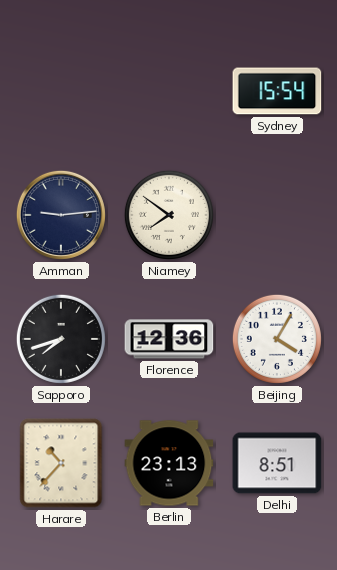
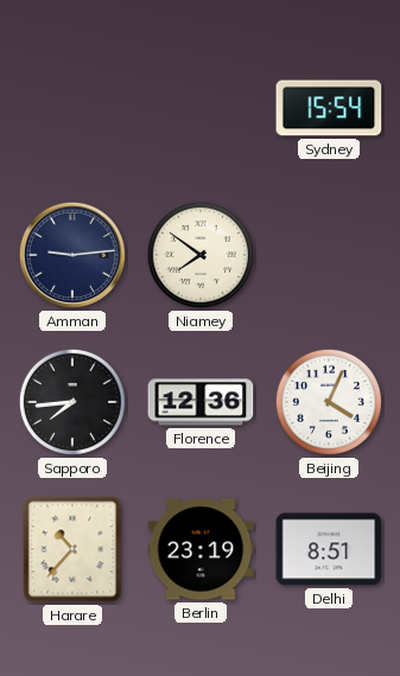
Sapporo: 7:42 -> 7:44 (72, 402)
Beijing: 4:05 -> 4:04 (329, 402)
Berlin: 23:13 -> 23:19 (201, 549)
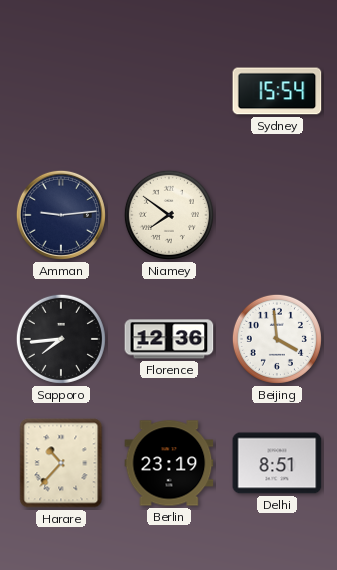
Beijing: 4:04 -> 3:59 (277, 339)
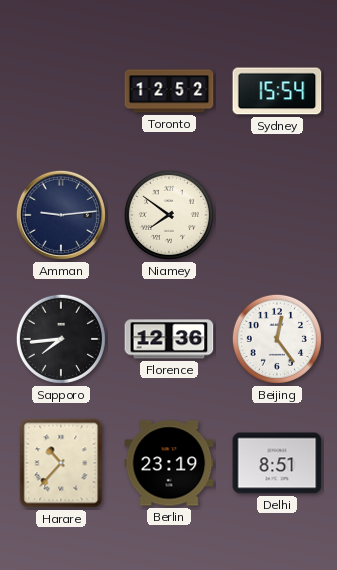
Toronto: none -> 12:52 (169, 91)
Beijing: 3:59 -> 12:24 (277, 339)
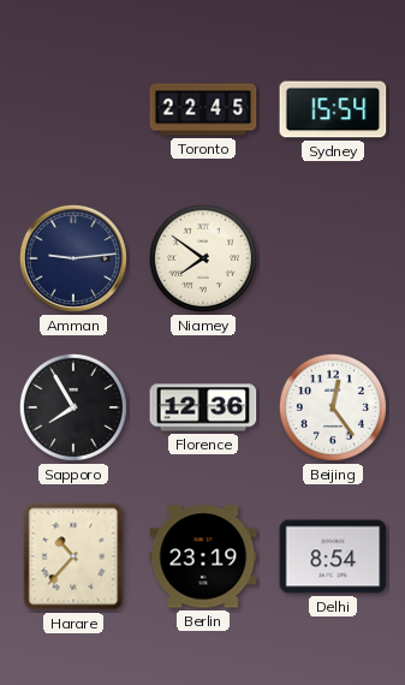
Toronto: 12:52 -> 22:45 (203, 109)
Sapporo: 7:44 -> 7:55 (73, 407)
Delhi: 8:51 -> 8:54 (333, 556)
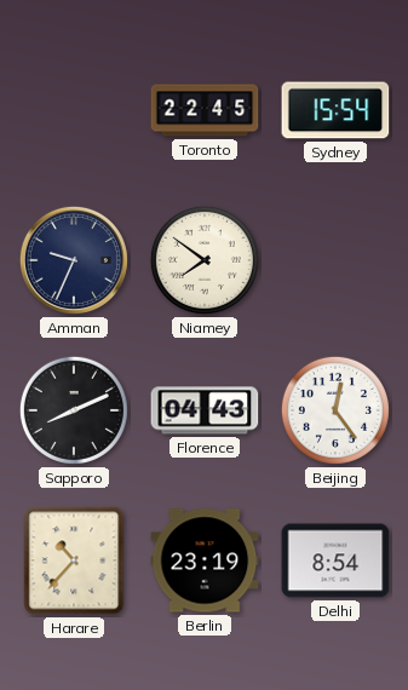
Amman: 9:14 -> 9:34 (74, 260)
Sapporo: 7:55 -> 8:11 (74, 410)
Florence: 12:36 -> 04:43 (205, 410)
